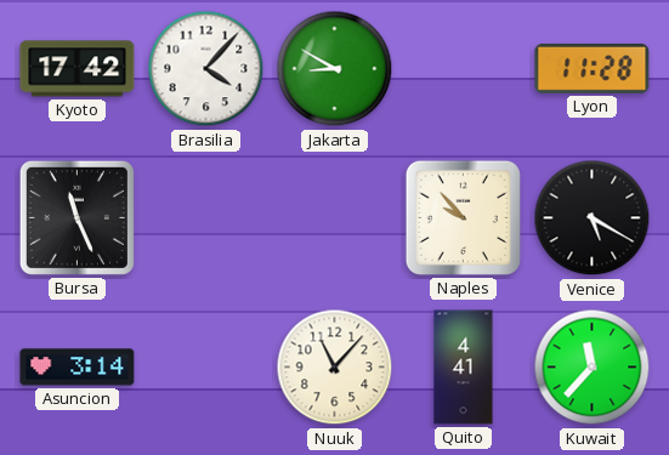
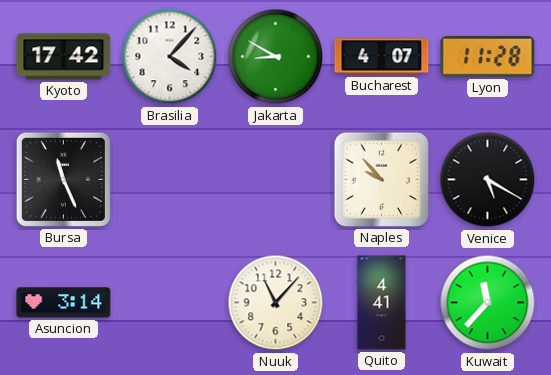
Bucharest: none -> 4:07 (382, 57)
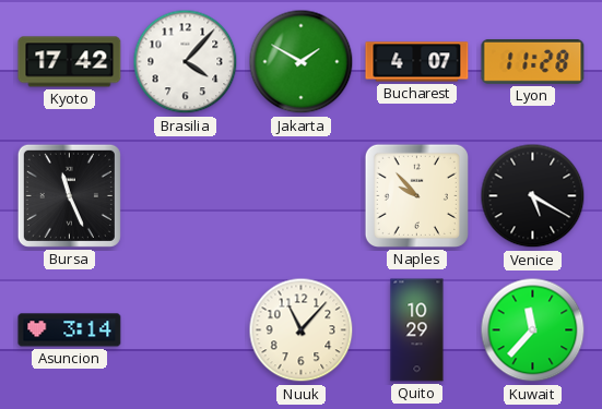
Jakarta: 8:50 -> 1:50 (302, 62)
Quito: 4:41 -> 10:29 (417, 330)
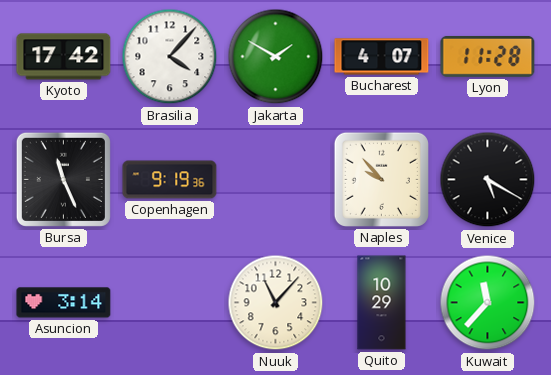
Copenhagen: none -> 9:19 (170, 180)
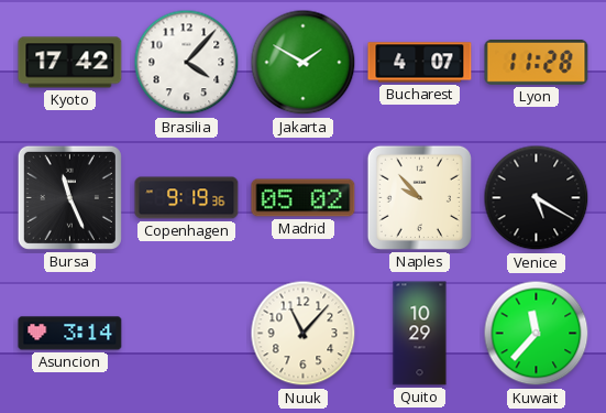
Madrid: none -> 05:02 (304, 198)
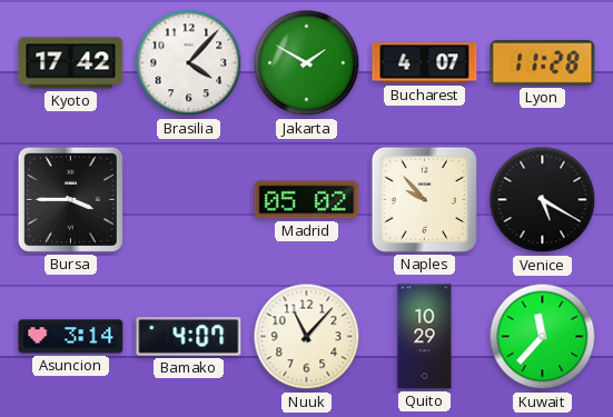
Bursa: 11:26 -> 3:45 (70, 199)
Copenhagen: 9:19 -> none (187, 198)
Bamako: none -> 4:07 (189, 337)
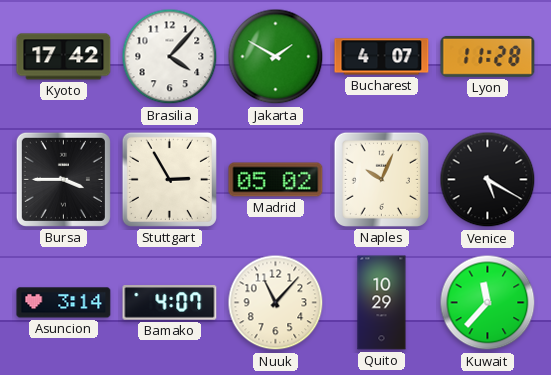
Stuttgart: none -> 2:55 (169, 179)
Naples: 9:53 -> 10:04 (381, 179)
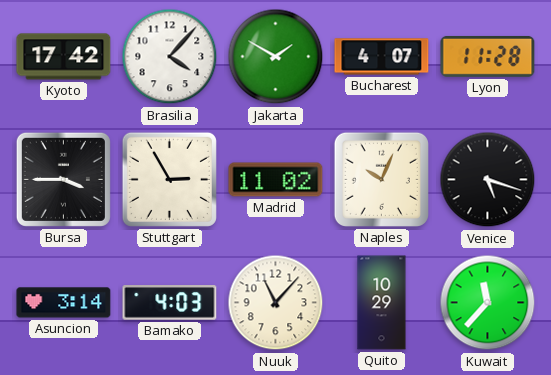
Madrid: 05:02 -> 11:02 (276, 180)
Venice: 5:20 -> 5:18 (488, 180)
Bamako: 4:07 -> 4:03 (170, 303)
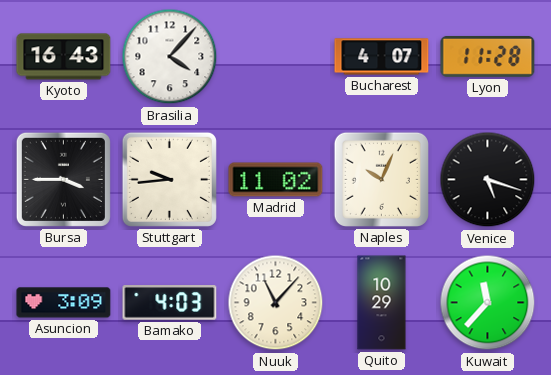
Kyoto: 17:42 -> 16:43 (64, 57)
Jakarta: 1:50 -> none (276, 57)
Stuttgart: 2:55 -> 9:44 (169, 179)
Asuncion: 3:14 -> 3:09 (64, 303)
